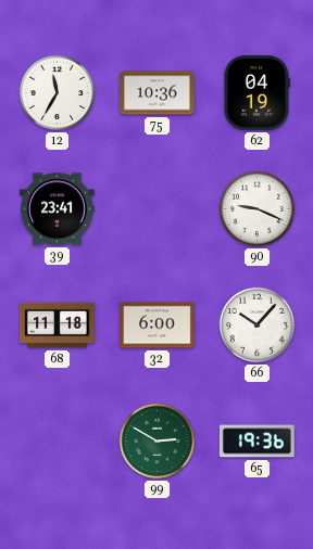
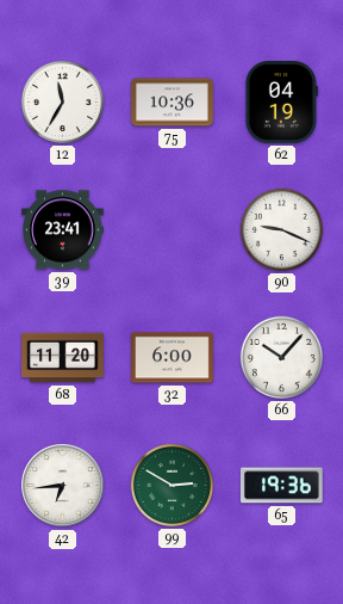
68: 11:18 -> 11:20 (63, 358)
42: none -> 6:44 (63, 486)
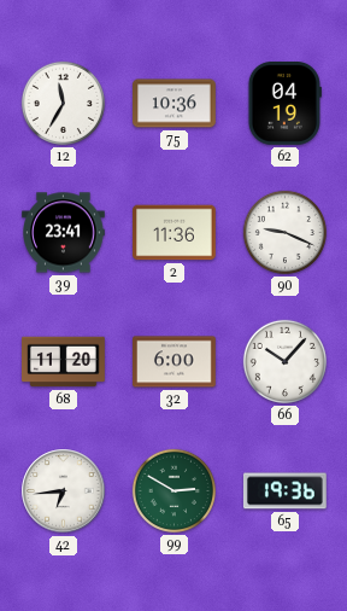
2: none -> 11:36 (175, 233)
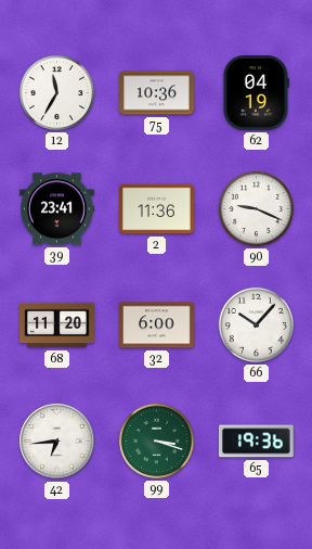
99: 2:50 -> 3:18 (156, 441)
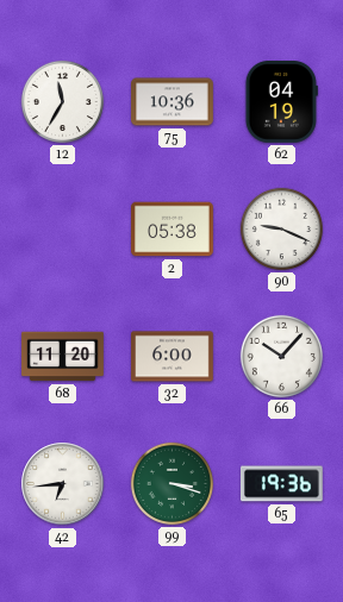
39: 23:41 -> none (57, 209)
2: 11:36 -> 05:38 (173, 230)
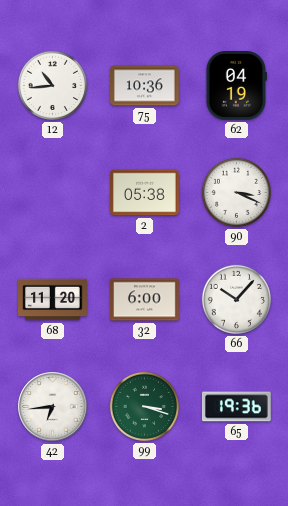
12: 11:35 -> 10:44 (52, 85)
90: 9:19 -> 3:19 (236, 192)
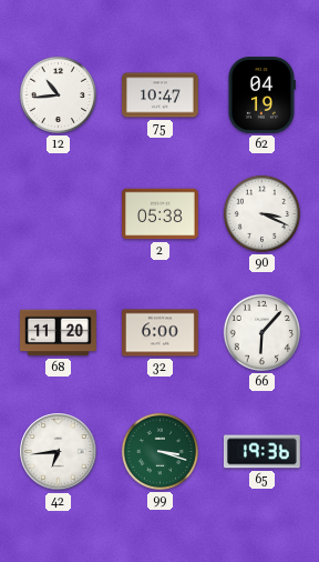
75: 10:36 -> 10:47 (161, 96)
66: 10:07 -> 6:07 (261, 332)
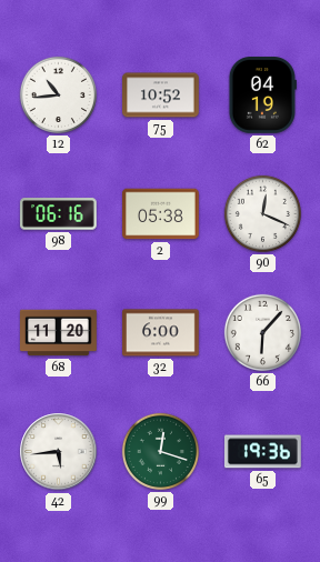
75: 10:47 -> 10:52 (161, 96)
98: none -> 06:16 (59, 214)
90: 3:19 -> 12:19 (262, 213)
42: 6:44 -> 5:44 (59, 452)
99: 3:18 -> 12:18 (160, 451)
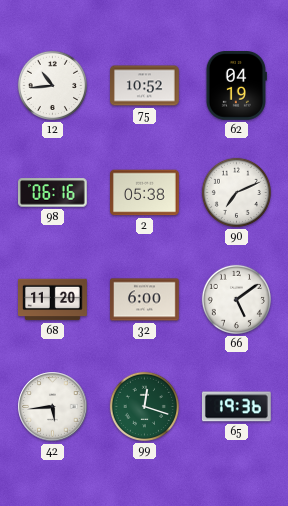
90: 12:19 -> 7:11 (236, 192)
66: 6:07 -> 5:09 (236, 299)
